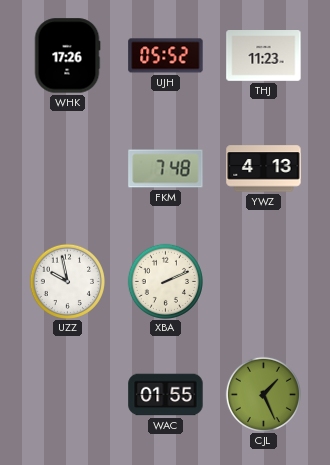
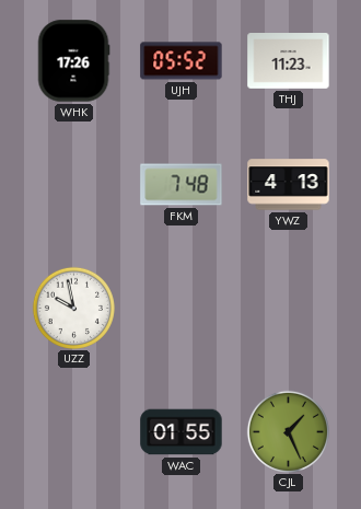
XBA: 2:11 -> none (165, 281)
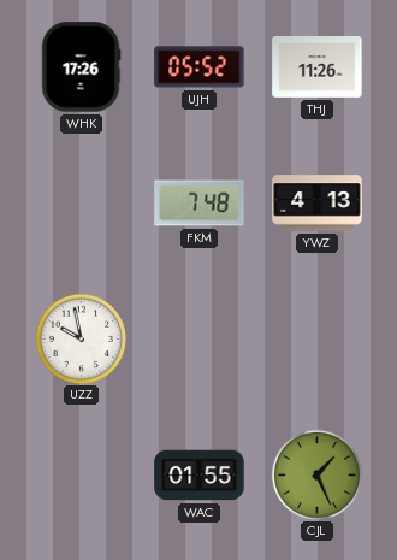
THJ: 11:23 -> 11:26 (318, 67)
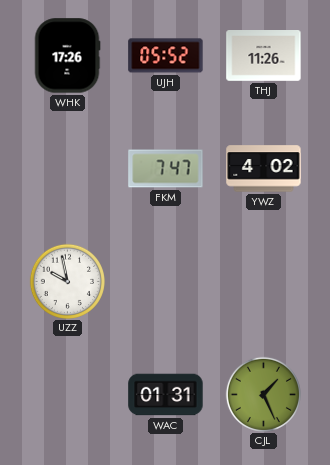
FKM: 7:48 -> 7:47 (166, 169)
YWZ: 4:13 -> 4:02 (264, 169)
WAC: 01:55 -> 01:31 (166, 395)
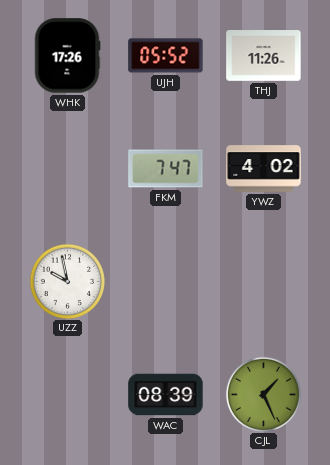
WAC: 01:31 -> 08:39 (166, 395)
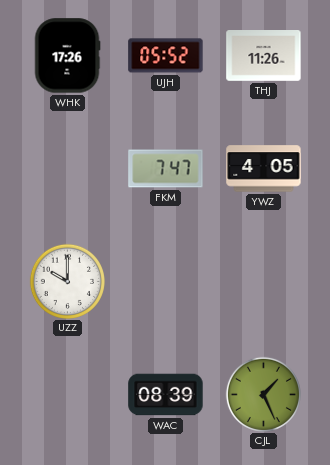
YWZ: 4:02 -> 4:05 (264, 169)
UZZ: 9:58 -> 10:00 (67, 281)
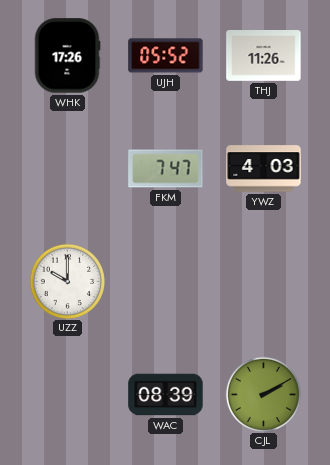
YWZ: 4:05 -> 4:03 (264, 169)
CJL: 1:26 -> 2:10 (263, 394)
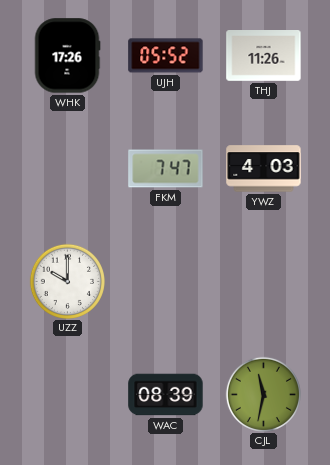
CJL: 2:10 -> 11:32 (263, 394)
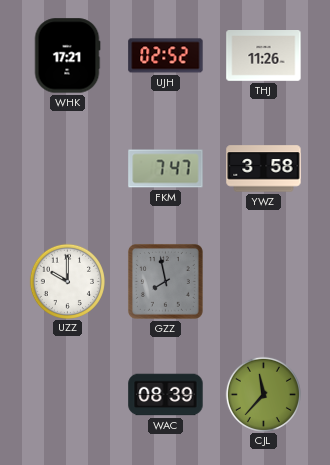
WHK: 17:26 -> 17:21 (67, 56)
UJH: 05:52 -> 02:52 (166, 56)
YWZ: 4:03 -> 3:58 (264, 169)
GZZ: none -> 7:58 (165, 281)
CJL: 11:32 -> 11:37 (263, 394)
